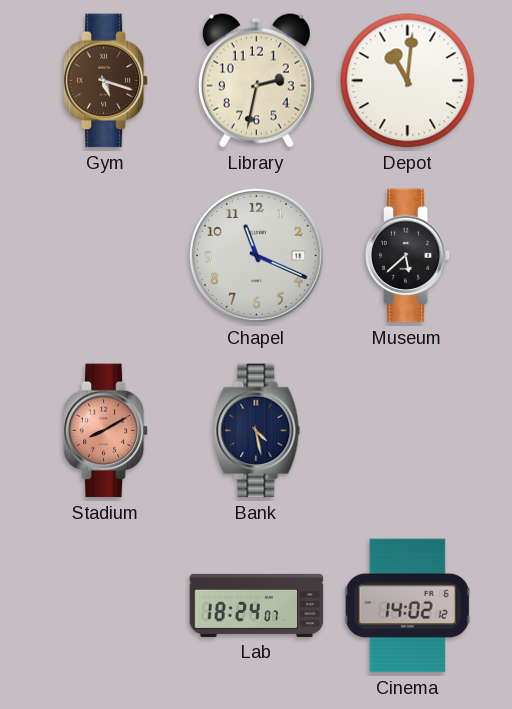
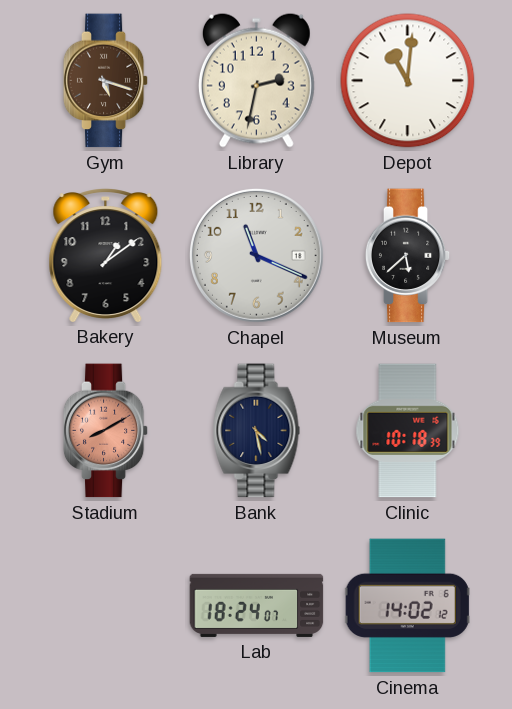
Bakery: none -> 1:09 (106, 255)
Clinic: none -> 10:18 (408, 431)
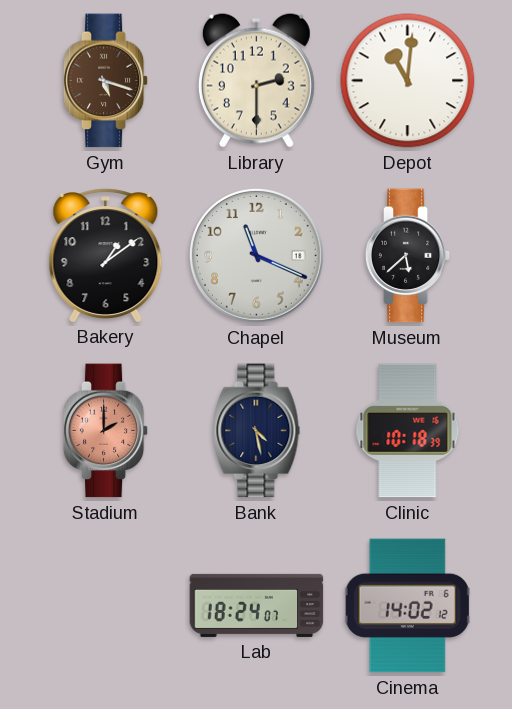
Library: 2:32 -> 2:30 (256, 80)
Stadium: 8:10 -> 2:00 (106, 431)
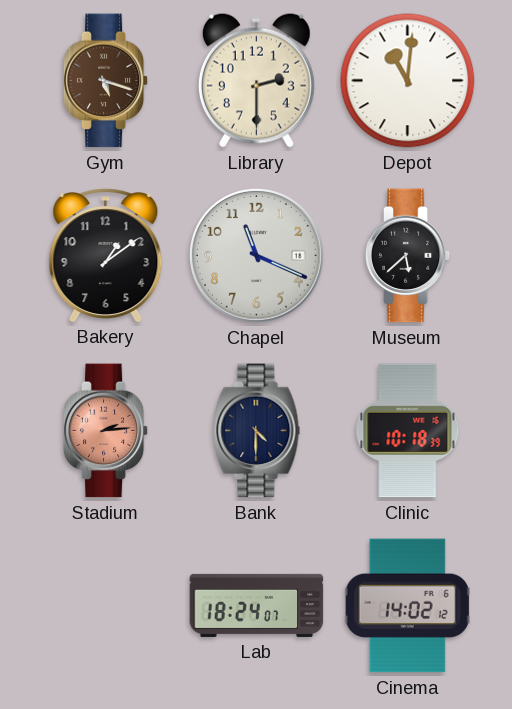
Stadium: 2:00 -> 2:14 (106, 431)
Bank: 4:28 -> 4:30 (257, 431)
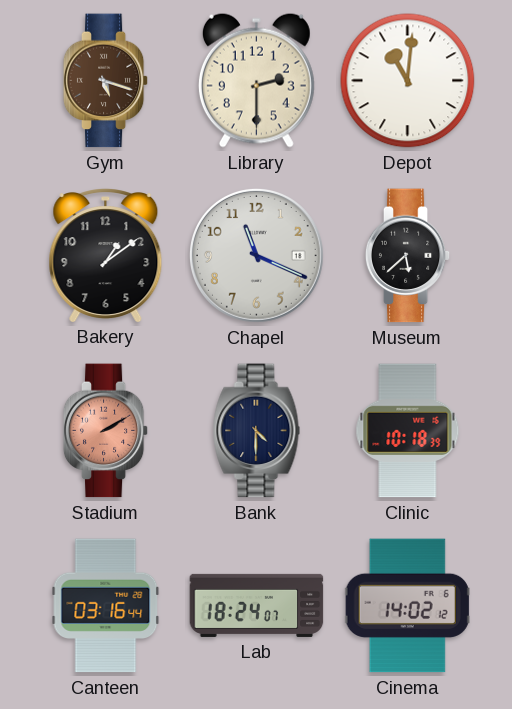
Stadium: 2:14 -> 2:10 (106, 431)
Canteen: none -> 03:16 (106, 606)
